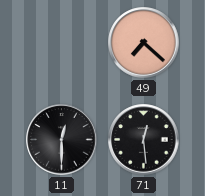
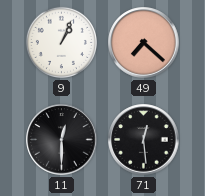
9: none -> 1:04 (61, 42)
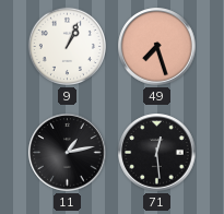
49: 7:22 -> 7:27 (157, 47)
11: 12:30 -> 1:13 (68, 153)
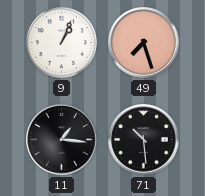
11: 1:13 -> 1:16 (62, 140)
71: 12:29 -> 10:29 (144, 140)
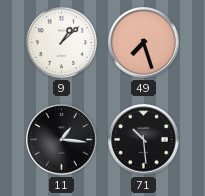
9: 1:04 -> 1:08 (61, 42)
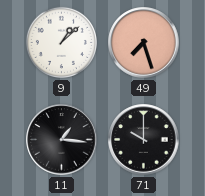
71: 10:29 -> 10:00 (144, 140)
